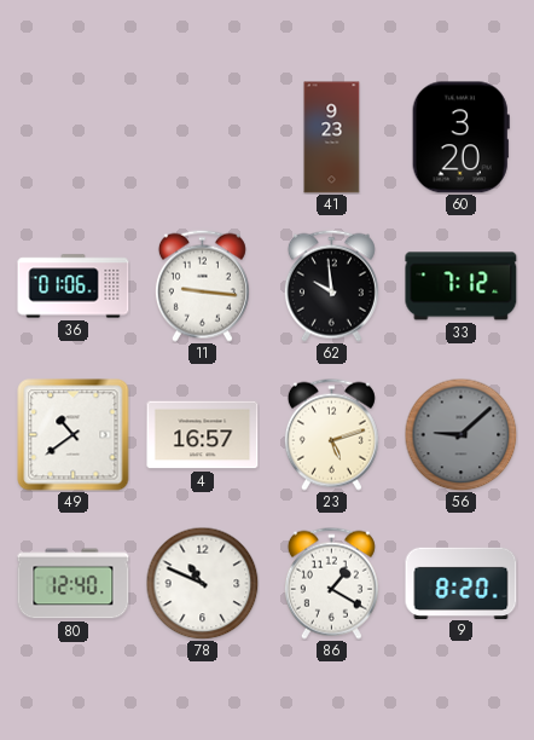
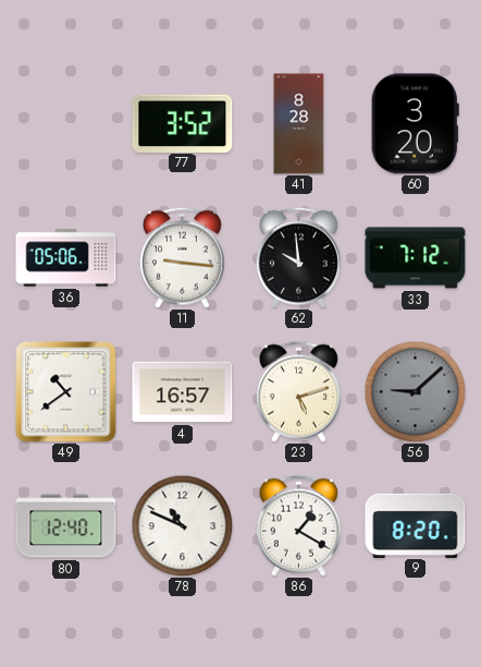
77: none -> 3:52 (183, 123)
41: 9:23 -> 8:28 (299, 124)
36: 01:06 -> 05:06 (66, 258)
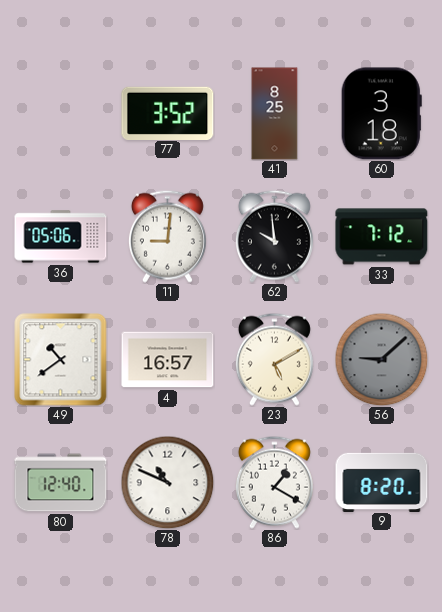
41: 8:28 -> 8:25 (275, 114)
60: 3:20 -> 3:18 (381, 114)
11: 9:16 -> 9:01 (167, 236)
23: 5:12 -> 5:10 (274, 359)
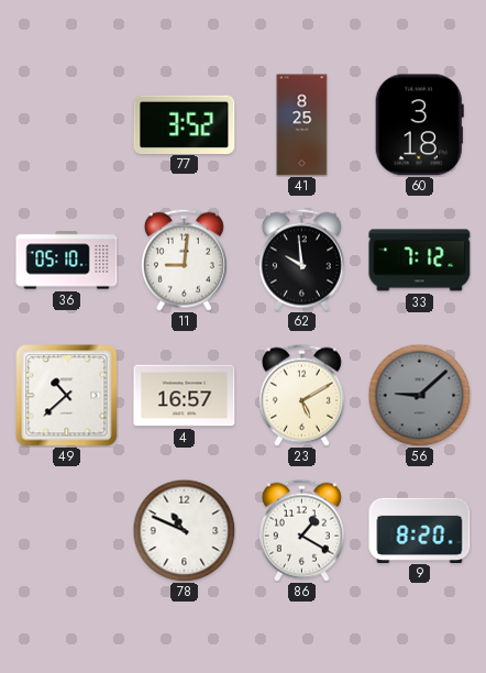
36: 05:06 -> 05:10 (67, 261)
49: 10:39 -> 10:38 (67, 396)
80: 12:40 -> none (61, 483)
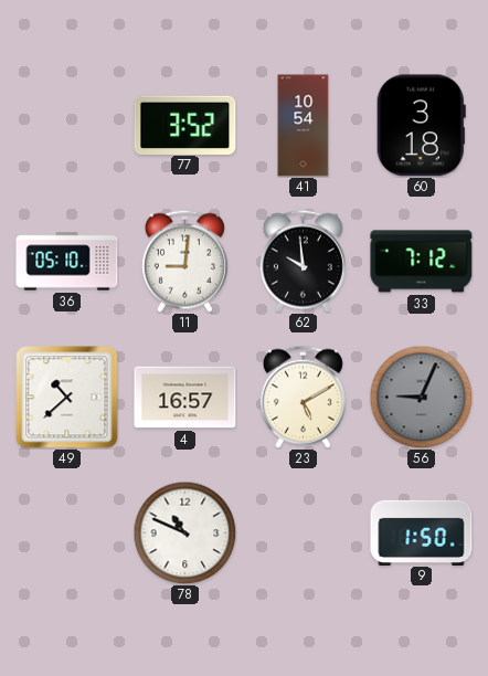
41: 8:25 -> 10:54 (304, 126)
56: 9:08 -> 9:04 (421, 397)
86: 1:20 -> none (301, 530)
9: 8:20 -> 1:50 (422, 532)
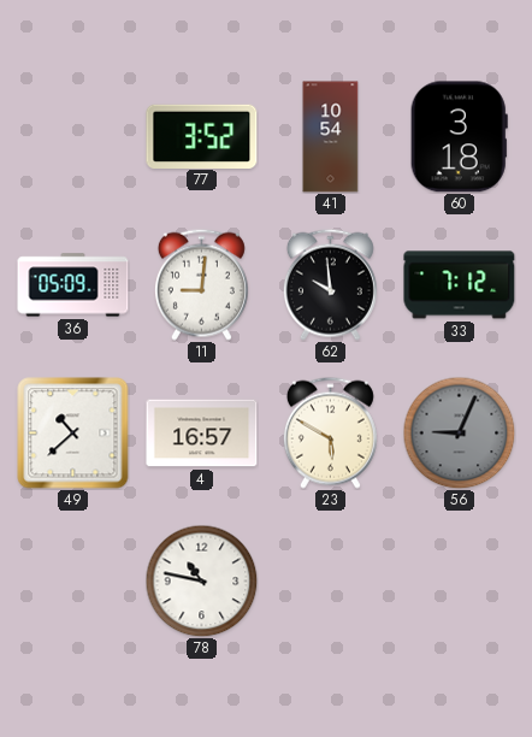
36: 05:10 -> 05:09 (73, 285)
23: 5:10 -> 5:50 (330, 432)
78: 10:49 -> 10:47 (201, 580)
9: 1:50 -> none (422, 532)
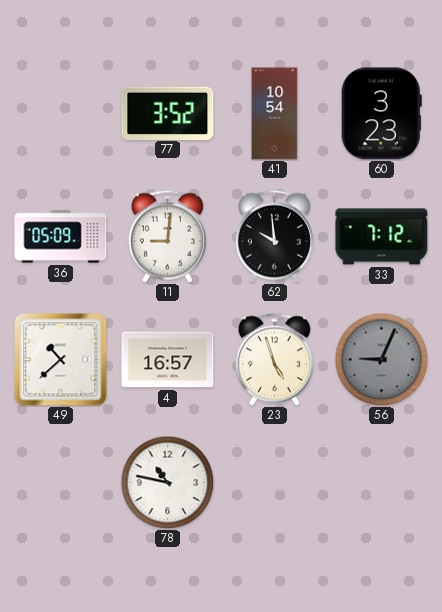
60: 3:18 -> 3:23 (381, 114)
23: 5:50 -> 4:57 (274, 359)
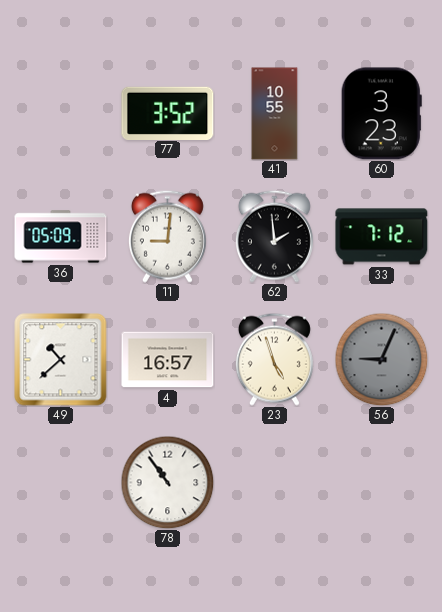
41: 10:54 -> 10:55 (275, 114)
62: 9:59 -> 1:59 (274, 236)
78: 10:47 -> 10:54 (167, 482)
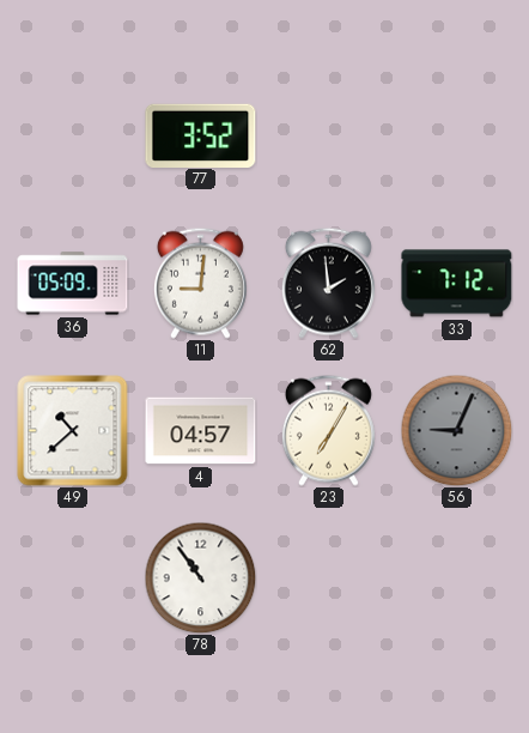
41: 10:55 -> none (275, 114)
60: 3:23 -> none (381, 114)
4: 16:57 -> 04:57 (201, 431)
23: 4:57 -> 7:05 (328, 430)
